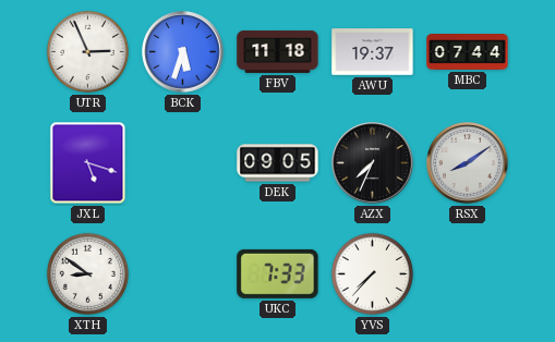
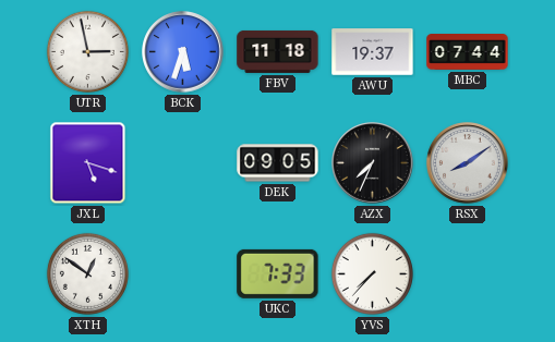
UTR: 2:56 -> 2:58 (87, 51)
XTH: 8:51 -> 12:51 (87, 273)
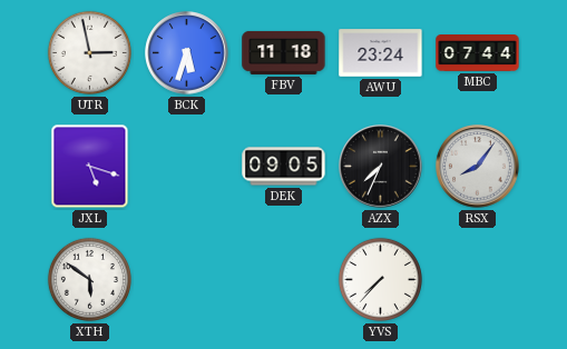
AWU: 19:37 -> 23:24 (381, 53)
RSX: 8:09 -> 8:06 (478, 167)
XTH: 12:51 -> 5:51 (89, 279)
UKC: 7:33 -> none (278, 273)
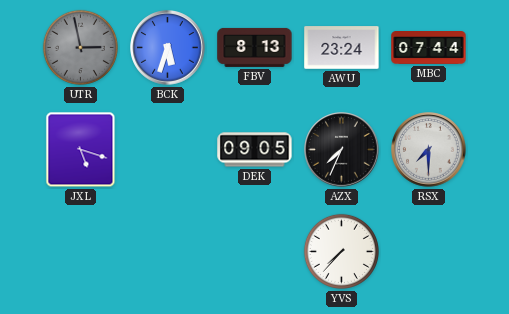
UTR dial: white -> grey (80, 47)
FBV: 11:18 -> 8:13 (255, 47)
RSX: 8:06 -> 7:30 (429, 150)
XTH: 5:51 -> none (89, 279)
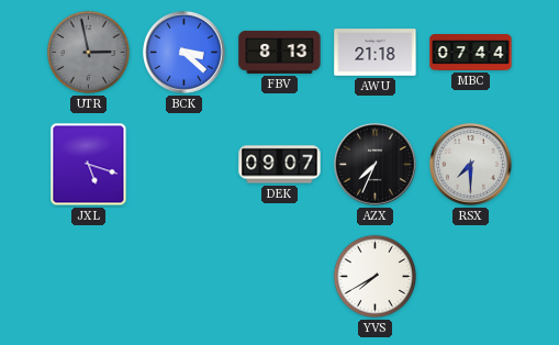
BCK: 5:33 -> 3:22 (185, 53)
AWU: 23:24 -> 21:18 (376, 53)
DEK: 09:05 -> 09:07 (280, 165)
YVS: 7:37 -> 7:40 (374, 276)
